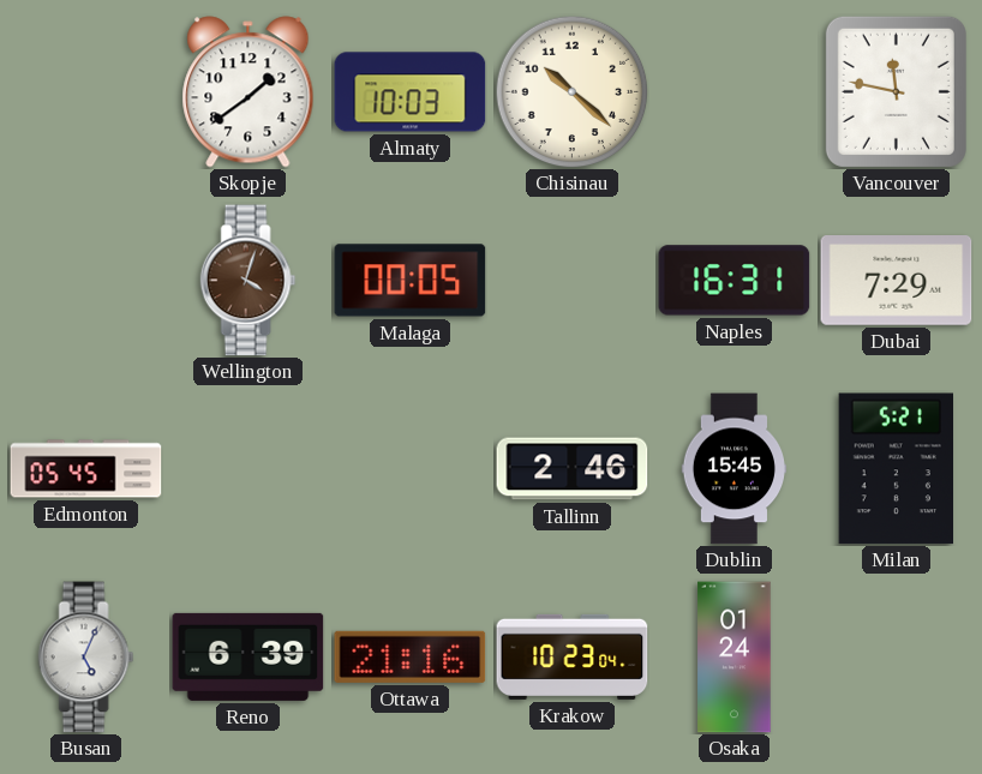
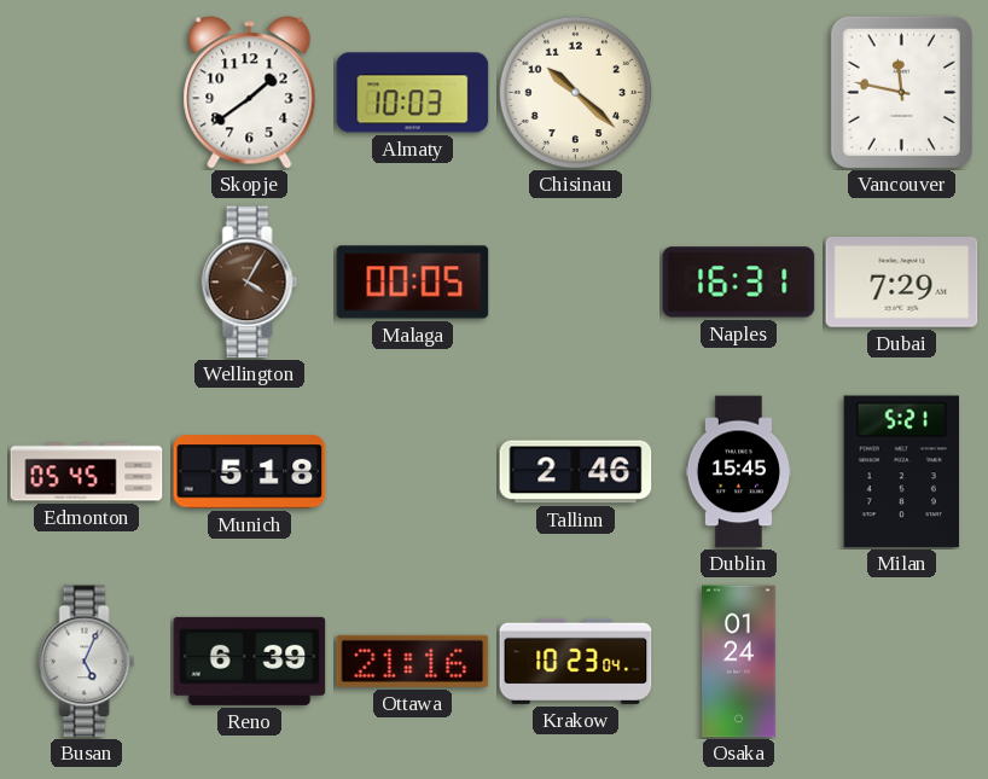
Wellington: 4:03 -> 4:05 (250, 283)
Munich: none -> 5:18 (250, 472)
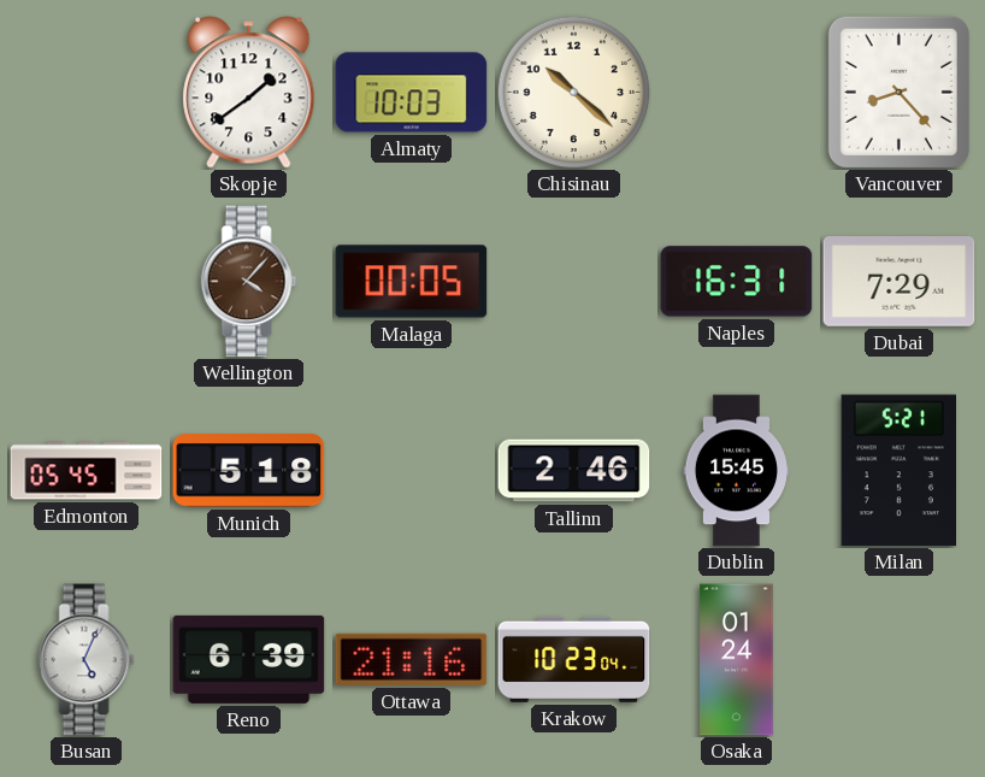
Vancouver: 11:47 -> 8:23 (898, 92)
Wellington: 4:05 -> 4:07 (249, 282)
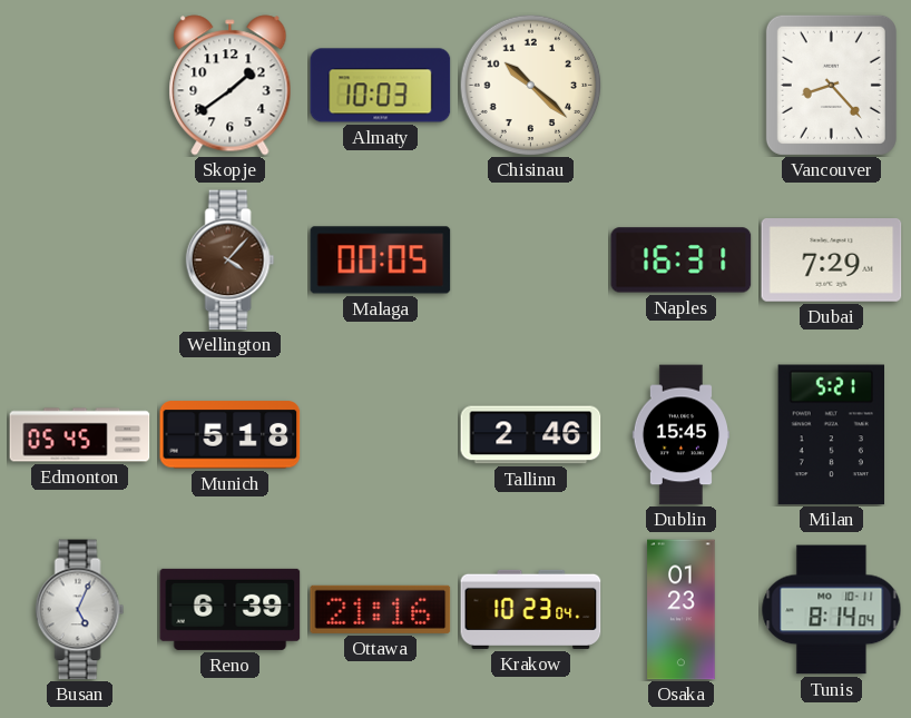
Osaka: 01:24 -> 01:23 (682, 610)
Tunis: none -> 8:14 (832, 610)
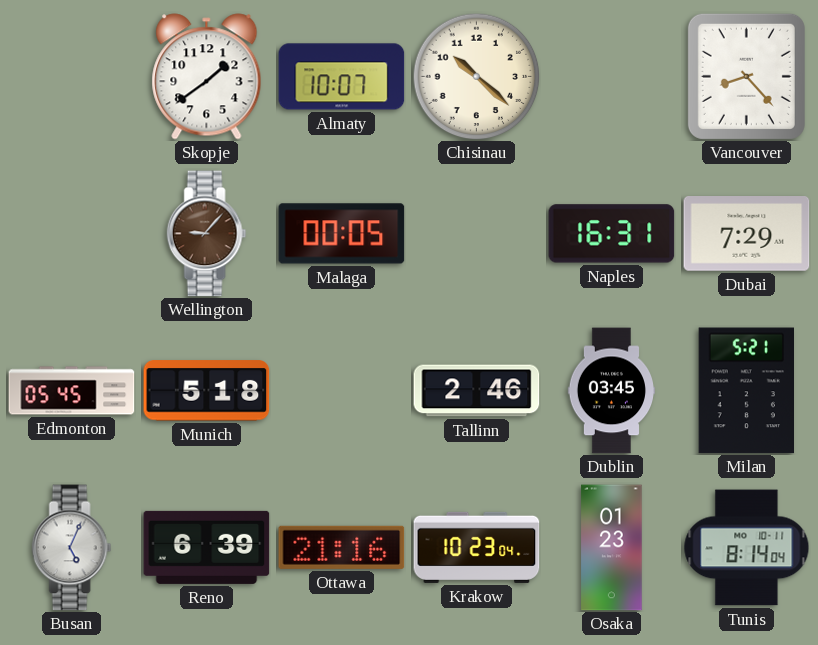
Almaty: 10:03 -> 10:07 (342, 77)
Wellington: 4:07 -> 9:07 (207, 234)
Dublin: 15:45 -> 03:45 (611, 391)
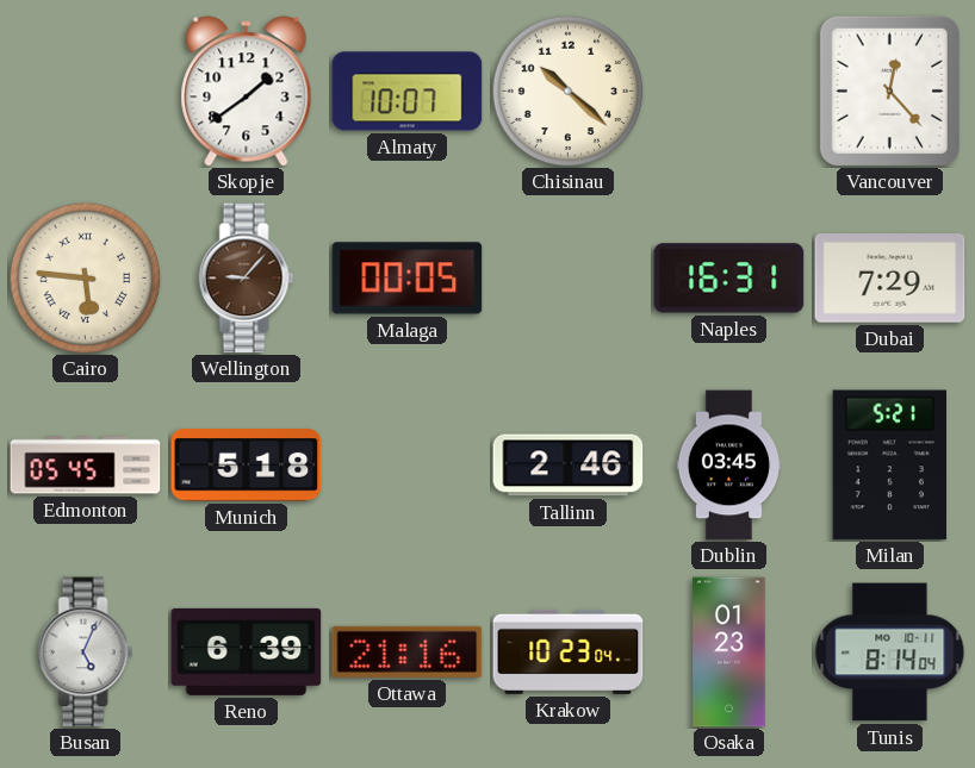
Vancouver: 8:23 -> 12:23 (889, 90)
Cairo: none -> 5:46 (85, 277)
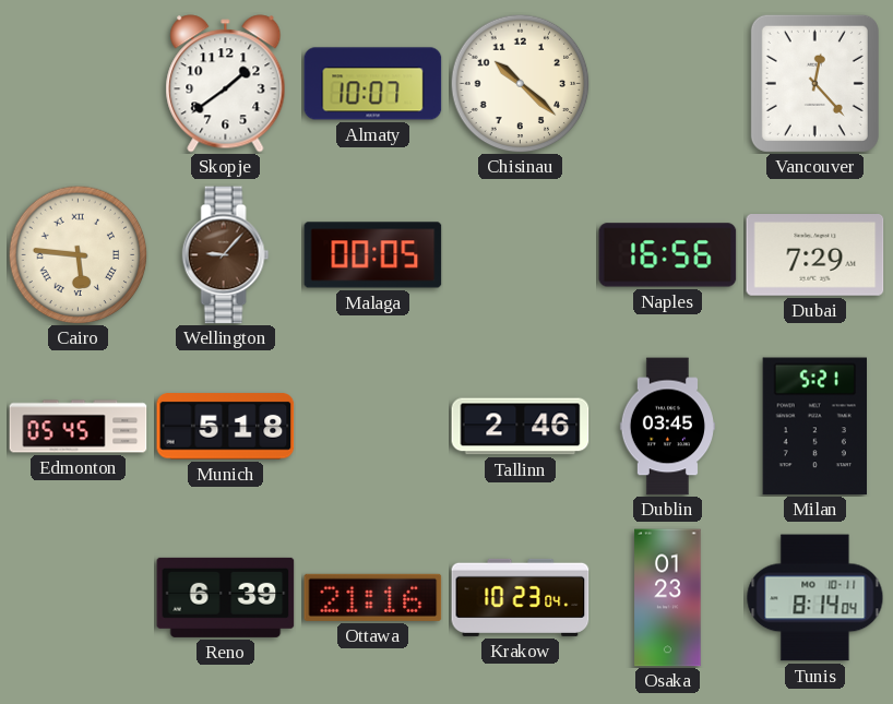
Naples: 16:31 -> 16:56 (668, 255)
Busan: 5:04 -> none (86, 653)
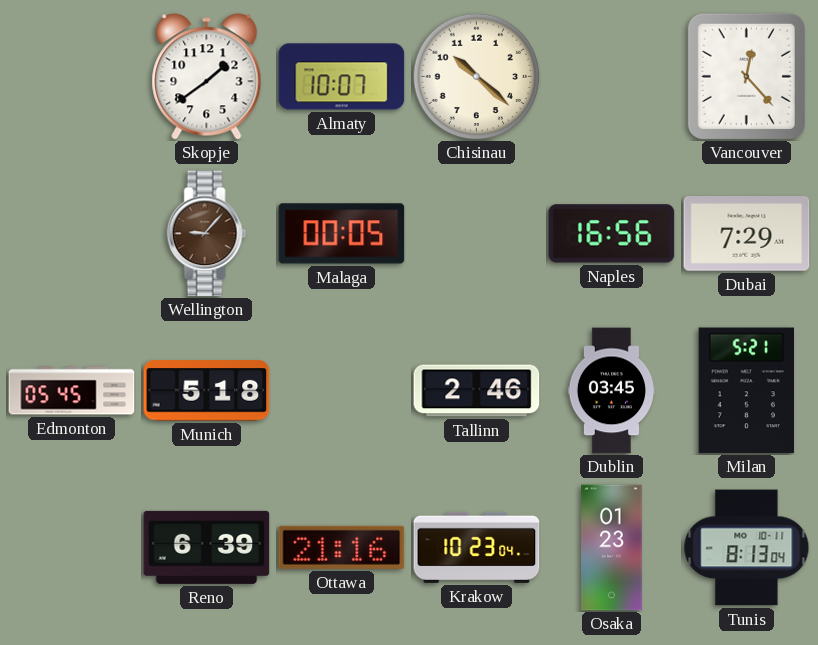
Cairo: 5:46 -> none (78, 254)
Tunis: 8:14 -> 8:13 (747, 548)
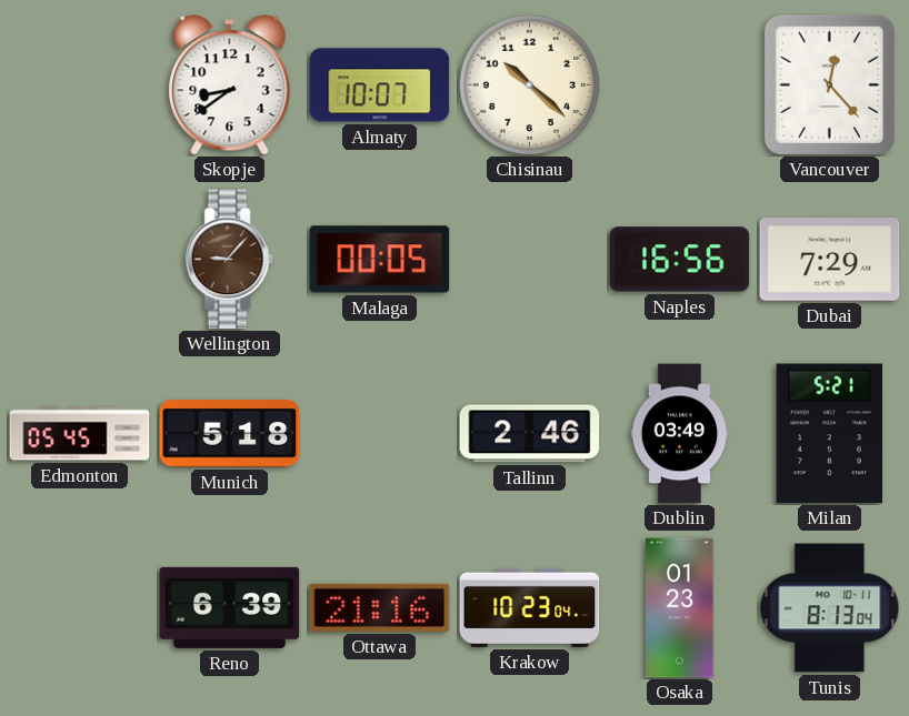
Skopje: 1:39 -> 8:39 (230, 85)
Dublin: 03:45 -> 03:49 (679, 434)
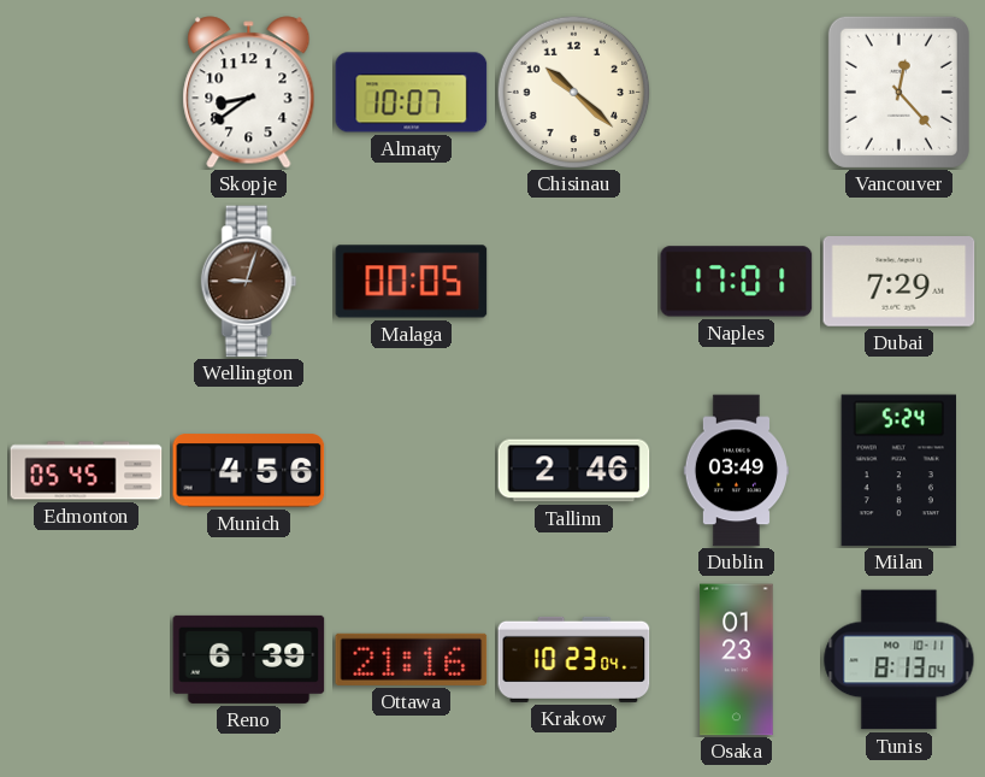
Wellington: 9:07 -> 9:03 (249, 282)
Naples: 16:56 -> 17:01 (737, 282)
Munich: 5:18 -> 4:56 (249, 471)
Milan: 5:21 -> 5:24 (898, 471)
